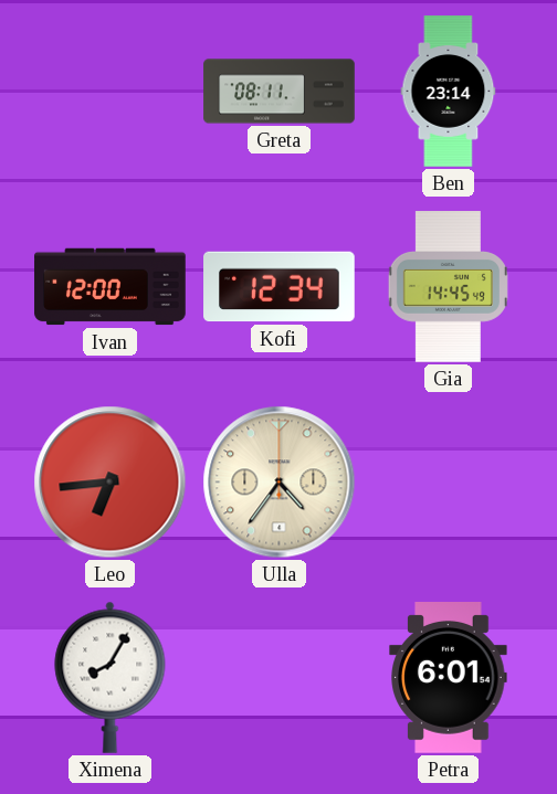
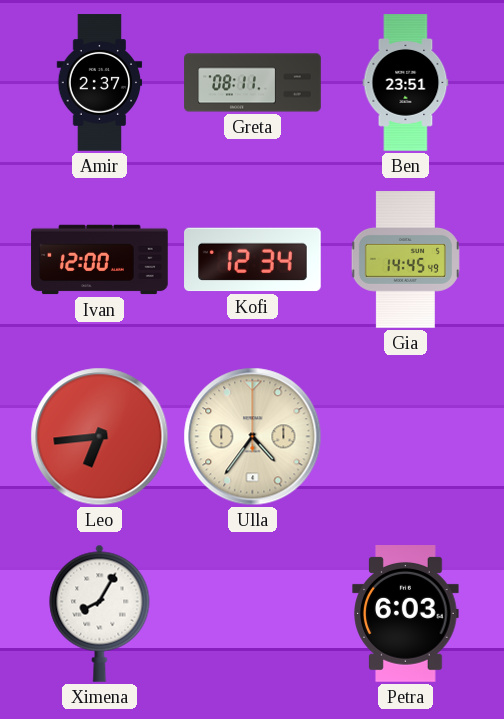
Amir: none -> 2:37 (100, 83)
Ben: 23:14 -> 23:51 (406, 83)
Petra: 6:01 -> 6:03 (406, 614)
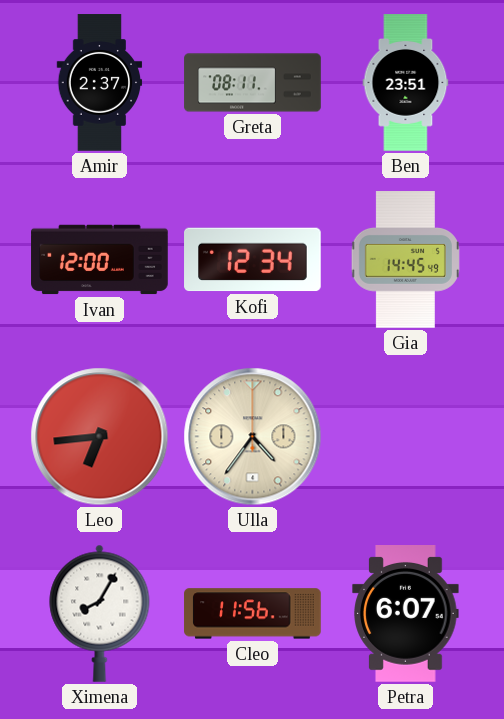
Cleo: none -> 11:56 (253, 614)
Petra: 6:03 -> 6:07 (406, 614)
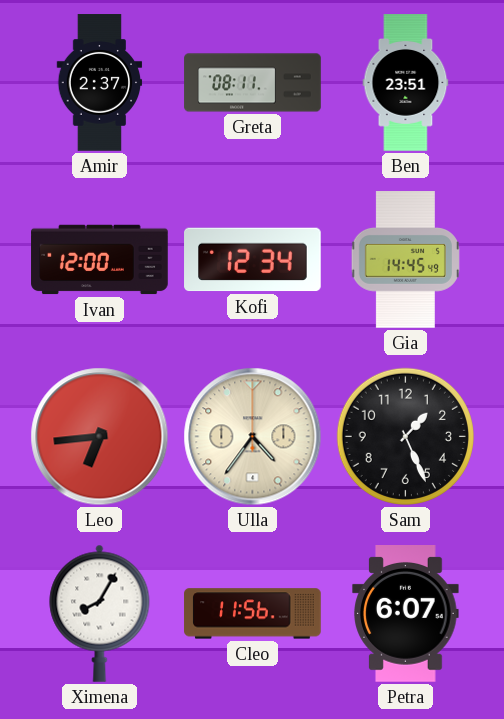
Sam: none -> 1:26 (405, 436)
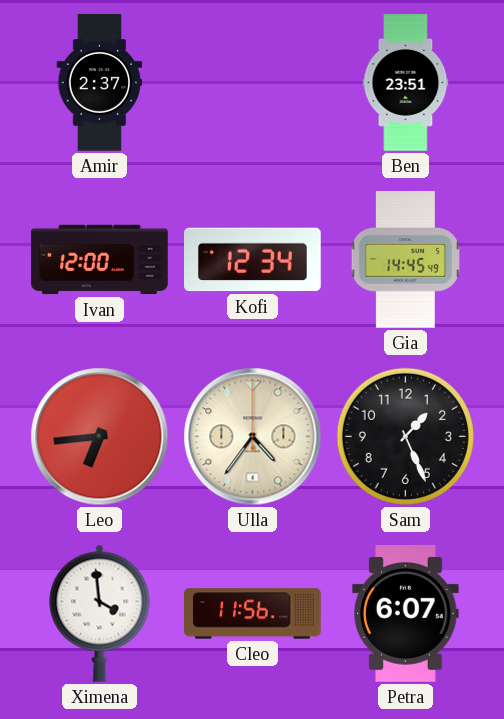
Greta: 08:11 -> none (253, 83)
Ximena: 8:05 -> 3:59 (100, 613)
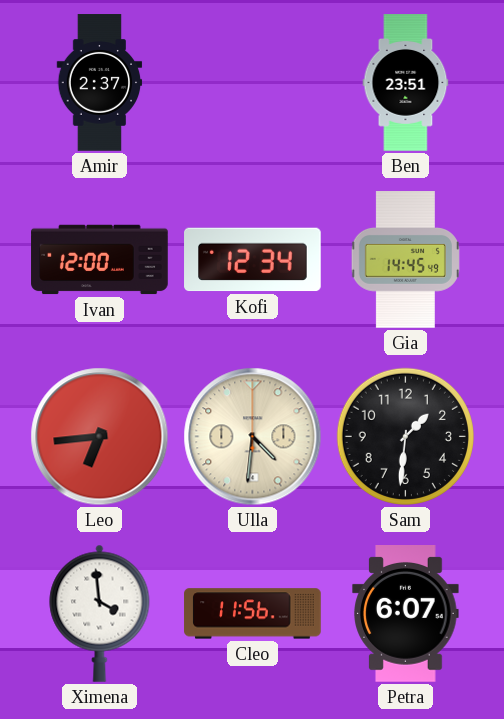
Ulla: 4:36 -> 4:31 (253, 437)
Sam: 1:26 -> 1:31 (405, 436)
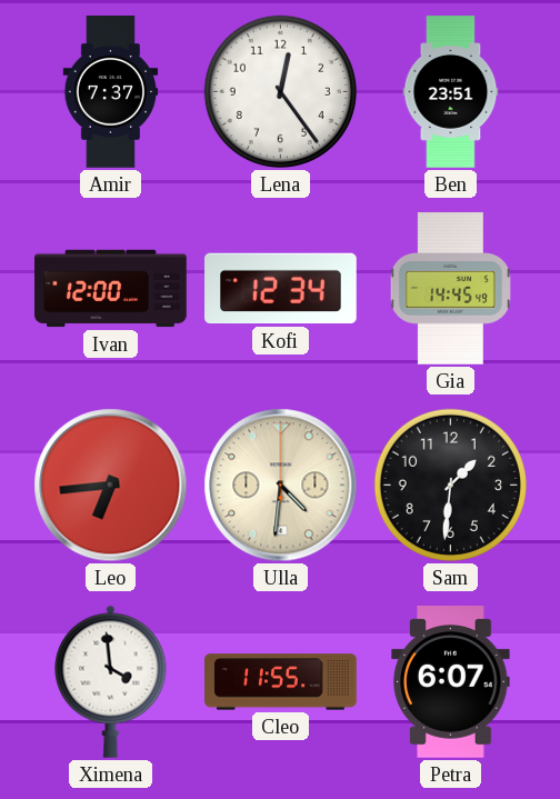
Amir: 2:37 -> 7:37 (111, 92)
Lena: none -> 12:24 (280, 91)
Cleo: 11:56 -> 11:55 (281, 682)
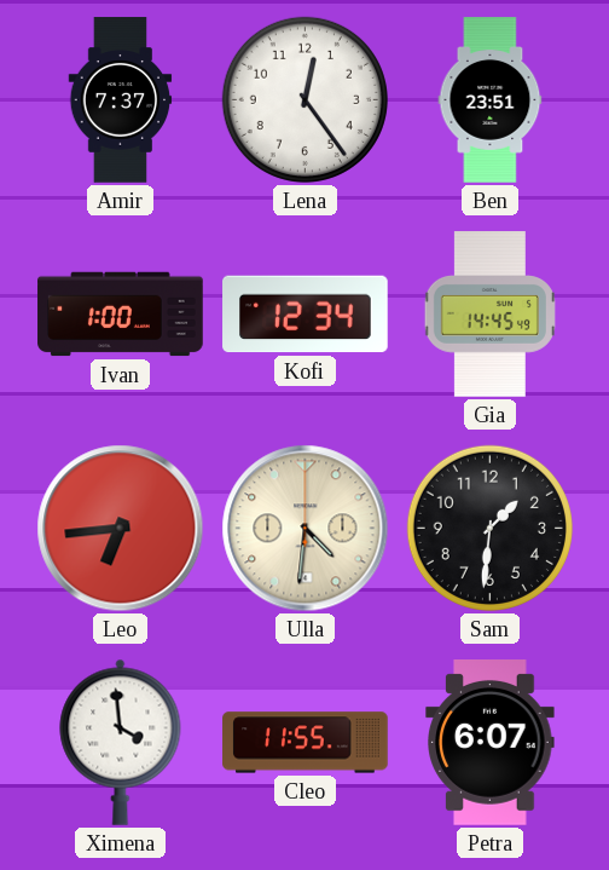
Ivan: 12:00 -> 1:00 (121, 315)
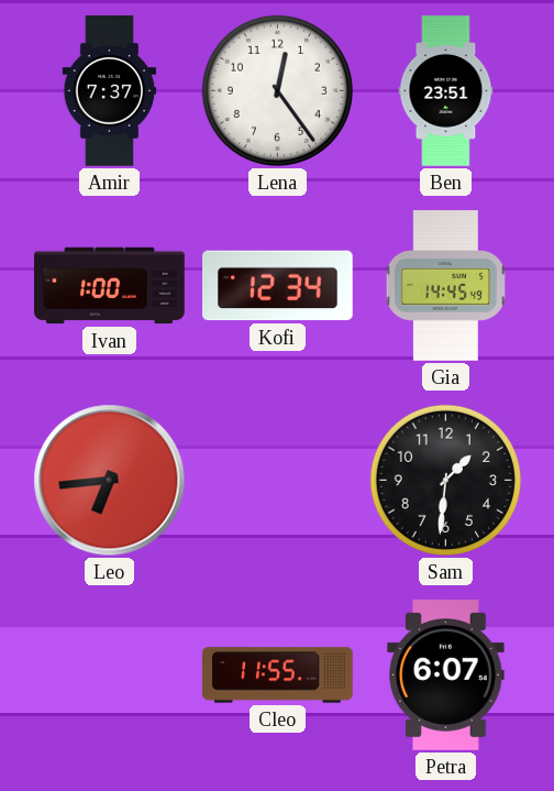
Ulla: 4:31 -> none (306, 529)
Ximena: 3:59 -> none (121, 742)
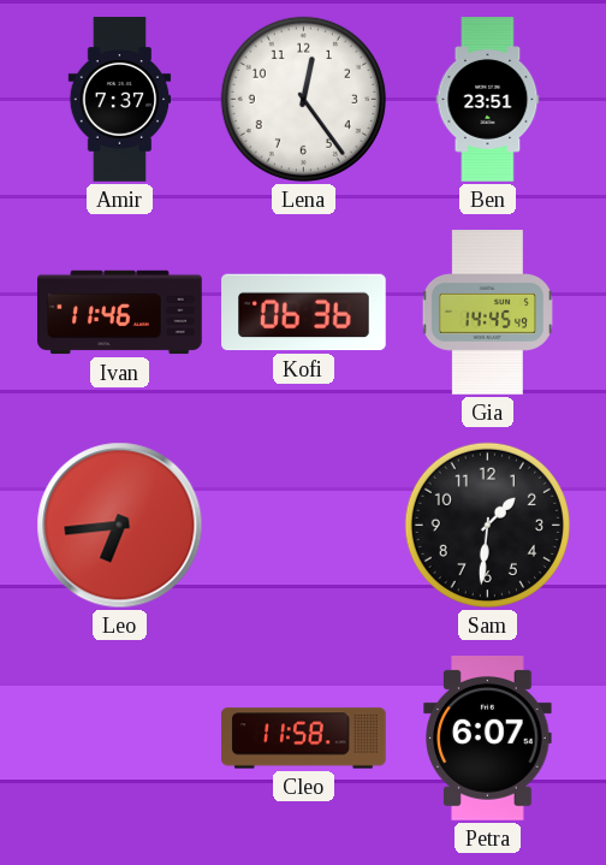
Ivan: 1:00 -> 11:46 (120, 313)
Kofi: 12:34 -> 06:36 (304, 313)
Cleo: 11:55 -> 11:58 (304, 739)
